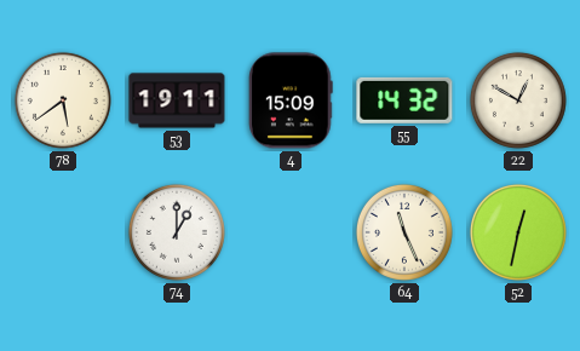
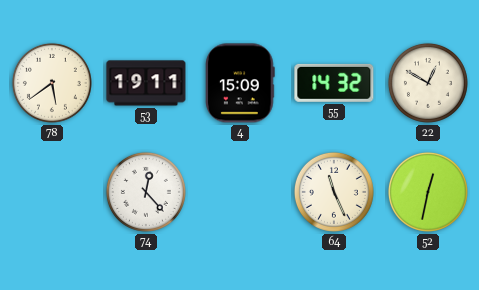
74: 1:00 -> 12:23 (146, 192)
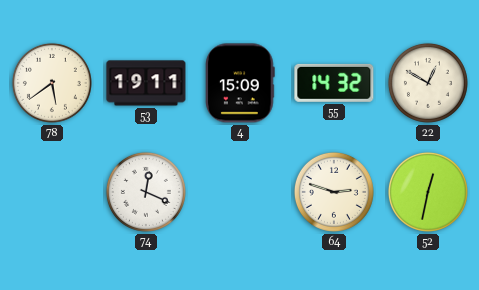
74: 12:23 -> 12:19 (146, 192)
64: 11:26 -> 2:48 (334, 192)
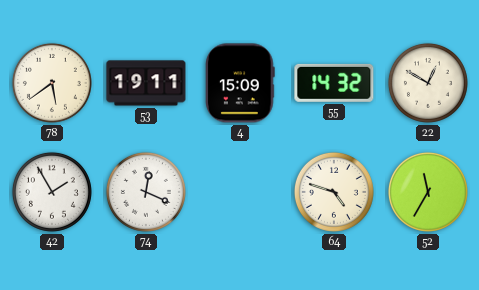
42: none -> 1:55 (52, 192)
64: 2:48 -> 4:48 (334, 192)
52: 12:32 -> 11:35 (428, 192)
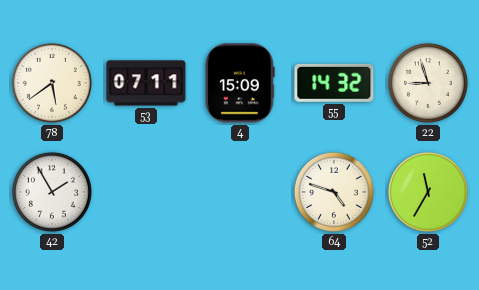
53: 19:11 -> 07:11 (146, 83)
22: 12:50 -> 8:57 (428, 83)
74: 12:19 -> none (146, 192)
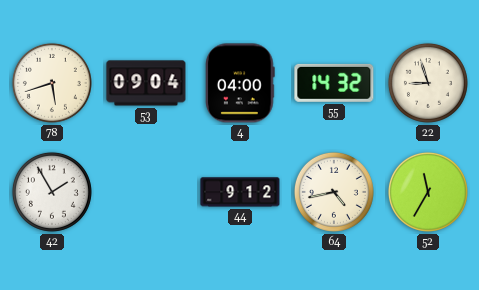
78: 5:39 -> 5:42 (52, 83)
53: 07:11 -> 09:04 (146, 83)
4: 15:09 -> 04:00 (240, 83)
44: none -> 9:12 (240, 192)
64: 4:48 -> 4:43 (334, 192)
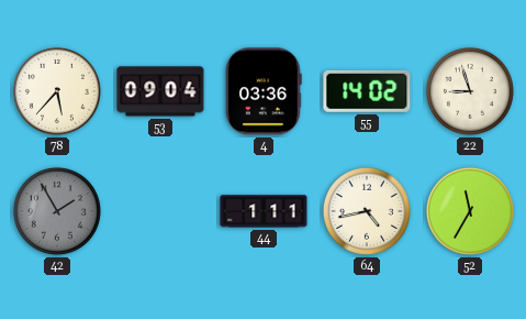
78: 5:42 -> 5:37 (57, 91)
4: 04:00 -> 03:36 (264, 91)
55: 14:32 -> 14:02 (367, 91)
42 dial: white -> grey (57, 211)
44: 9:12 -> 1:11 (264, 211)
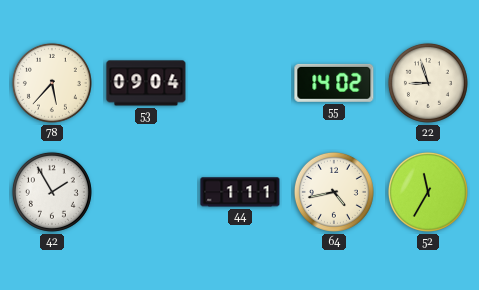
4: 03:36 -> none (264, 91)
42 dial: grey -> white (52, 192)
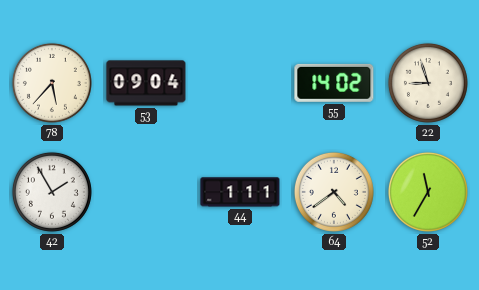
64: 4:43 -> 4:39 (334, 192)
